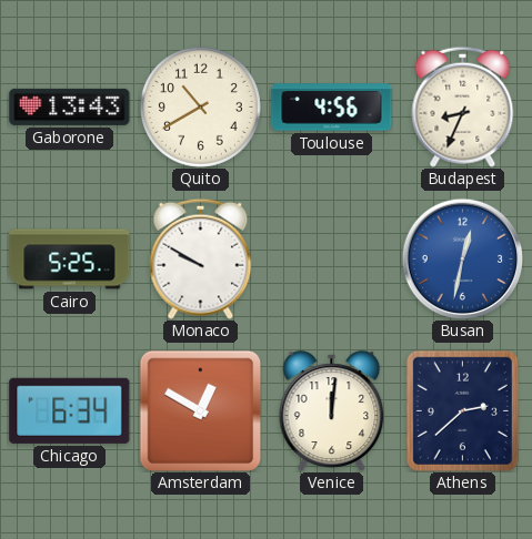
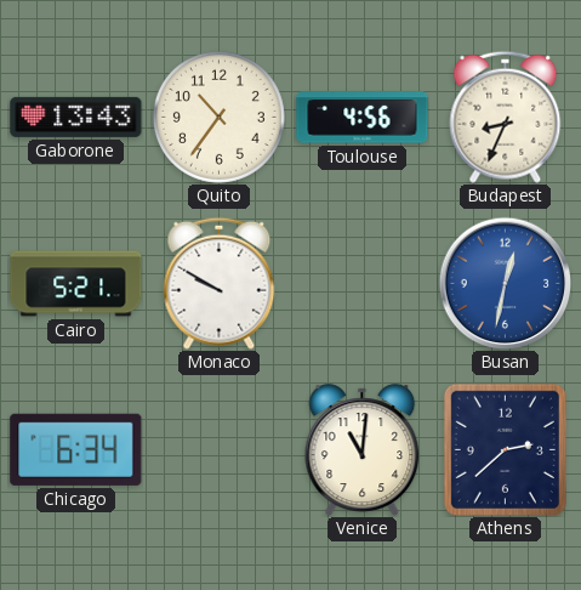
Quito: 10:40 -> 10:36 (218, 117)
Cairo: 5:25 -> 5:21 (76, 284)
Amsterdam: 12:50 -> none (200, 410)
Venice: 12:01 -> 11:01 (363, 450)
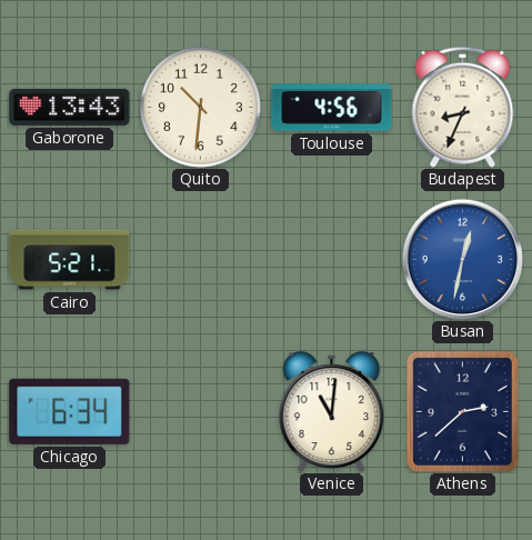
Quito: 10:36 -> 10:31 (200, 107)
Monaco: 9:50 -> none (220, 283)
